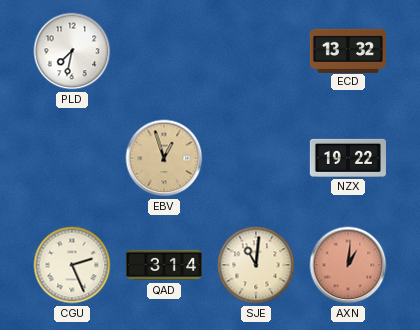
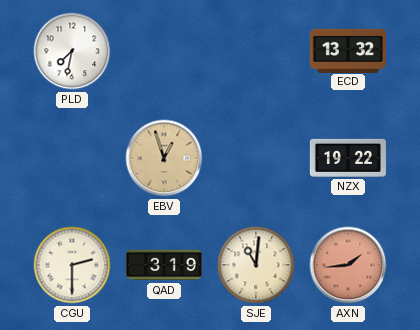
CGU: 2:26 -> 2:30 (72, 265)
QAD: 3:14 -> 3:19 (164, 265)
AXN: 1:01 -> 1:44 (348, 265)
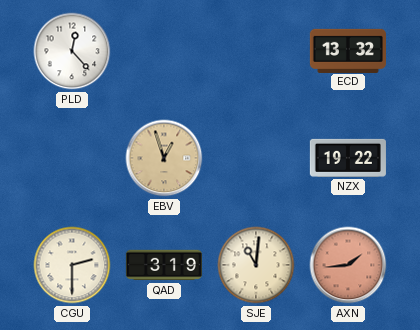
PLD: 7:32 -> 12:23 (72, 51)
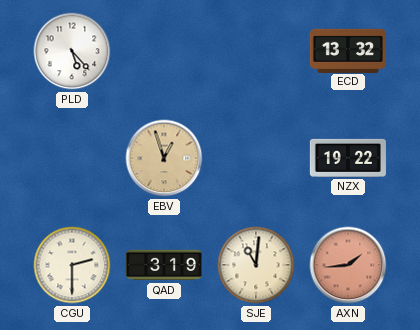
PLD: 12:23 -> 5:23 (72, 51)
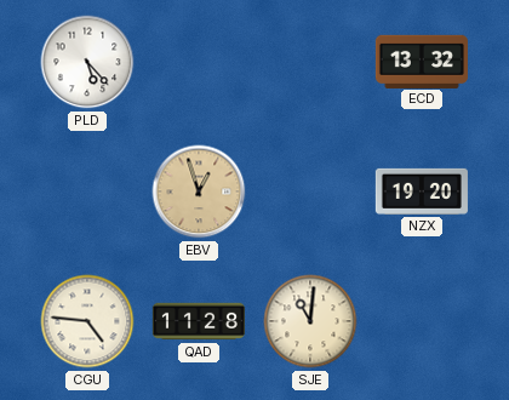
NZX: 19:22 -> 19:20 (422, 192)
CGU: 2:30 -> 4:46 (87, 321)
QAD: 3:19 -> 11:28 (199, 321)
AXN: 1:44 -> none (348, 265)
